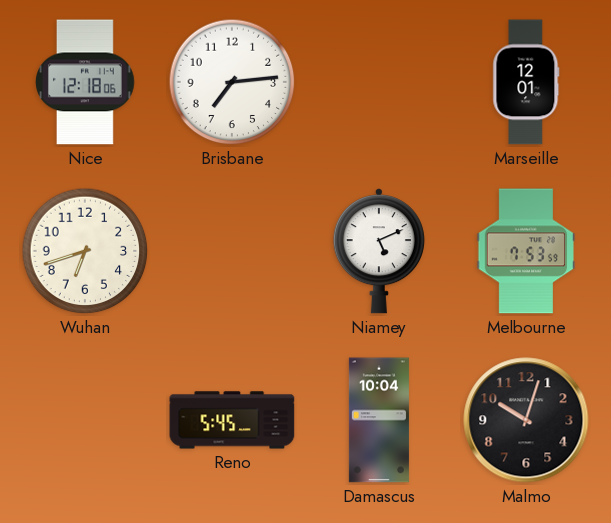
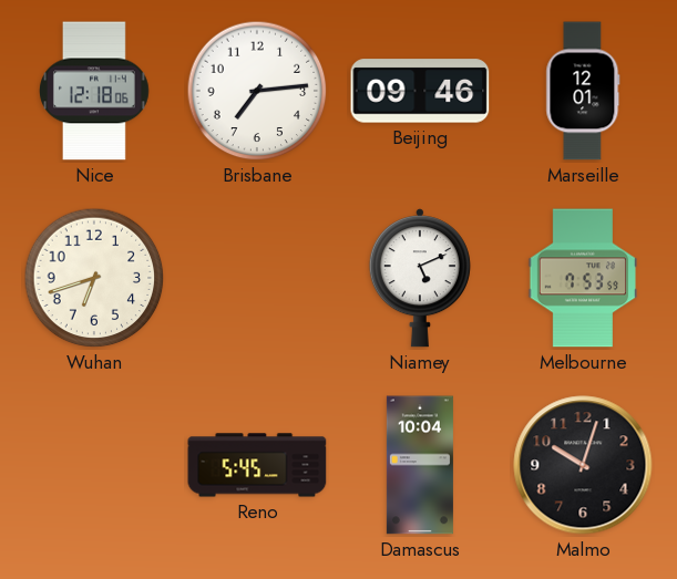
Beijing: none -> 09:46 (420, 91)
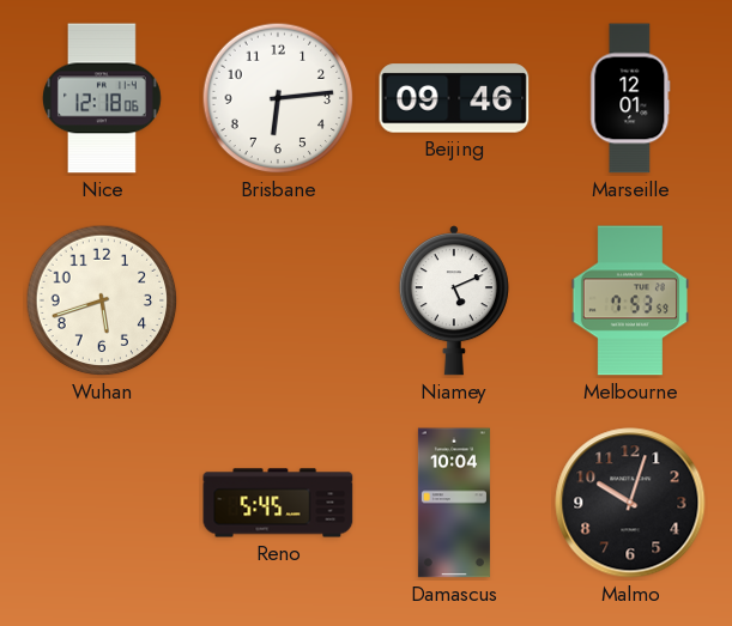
Brisbane: 7:14 -> 6:14 (278, 98)
Wuhan: 6:42 -> 5:42 (102, 300)
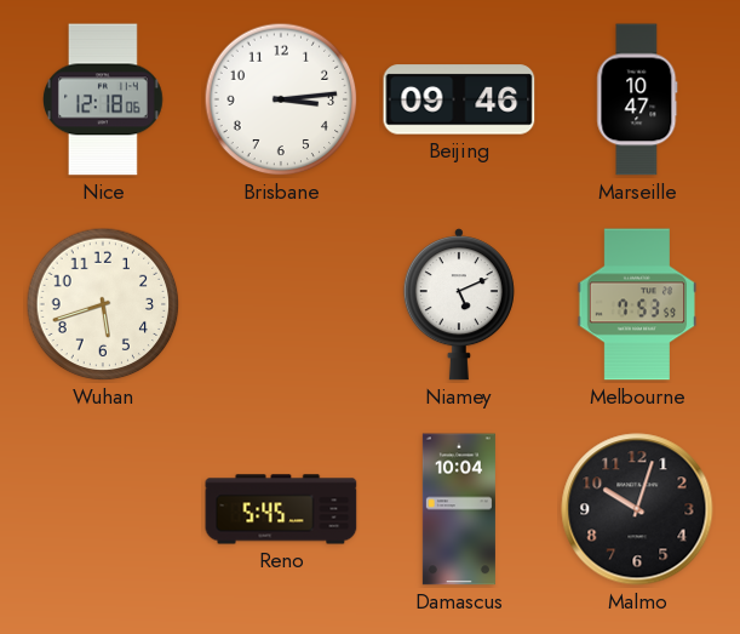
Brisbane: 6:14 -> 3:14 (281, 99)
Marseille: 12:01 -> 10:47 (637, 99)
